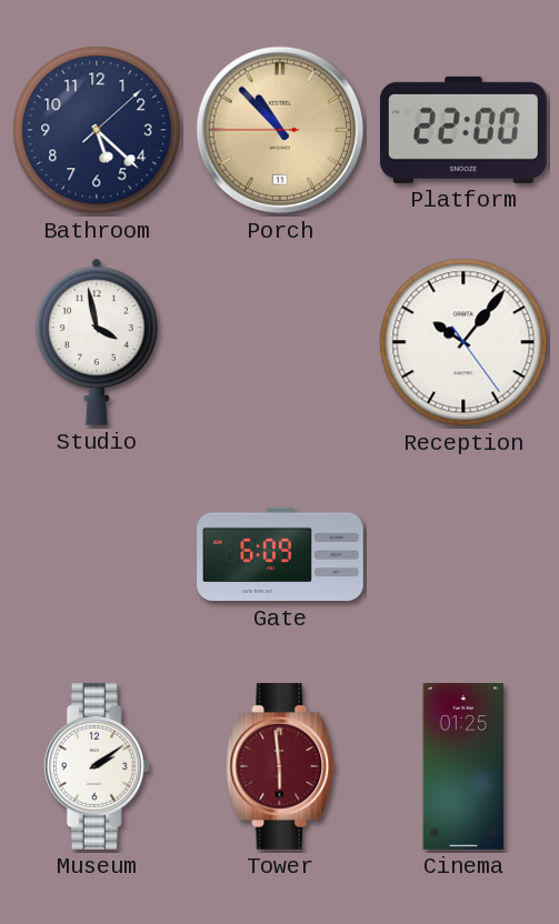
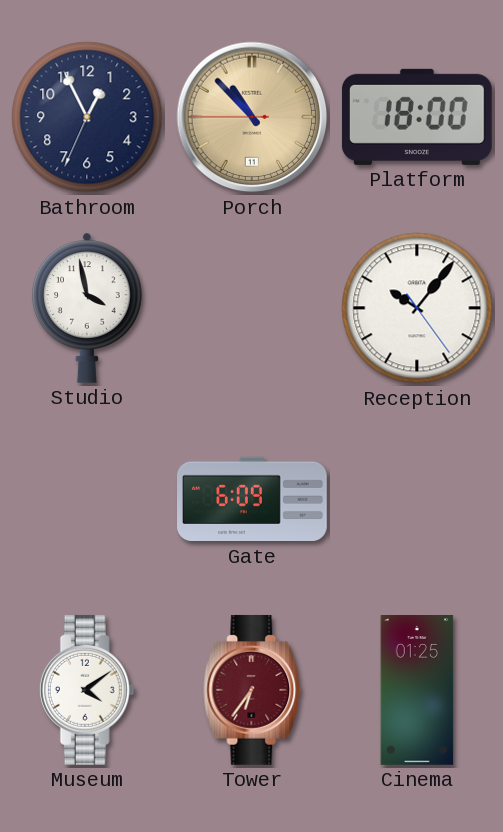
Bathroom: 5:22 -> 12:55 (87, 117)
Platform: 22:00 -> 18:00 (417, 117)
Museum: 2:09 -> 4:09 (87, 690)
Tower: 5:59 -> 6:36 (252, 690)
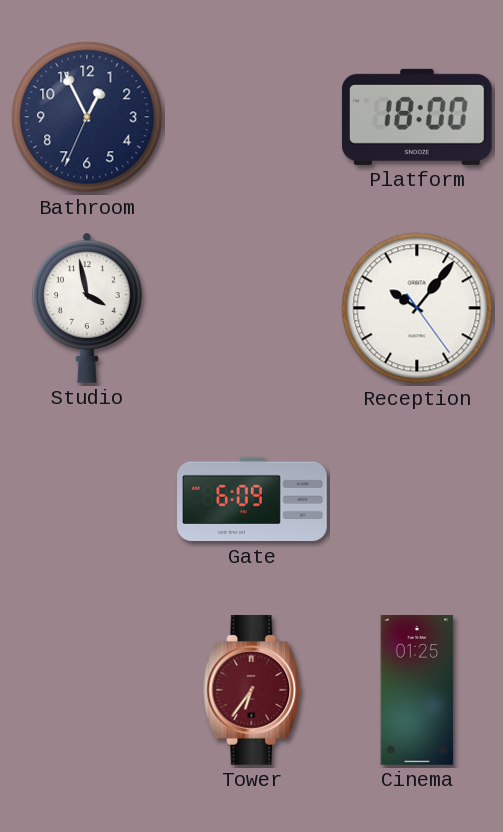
Porch: 10:52 -> none (252, 117)
Museum: 4:09 -> none (87, 690)
